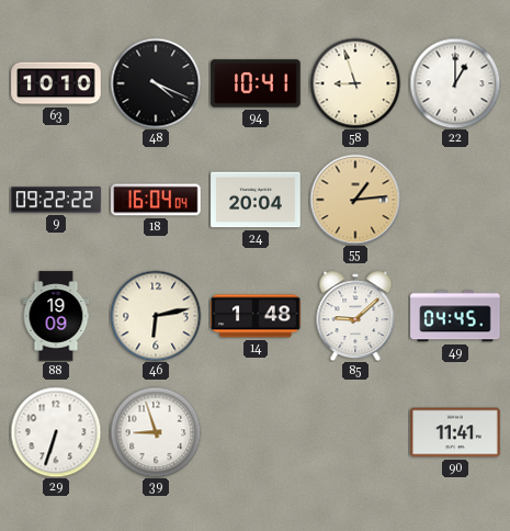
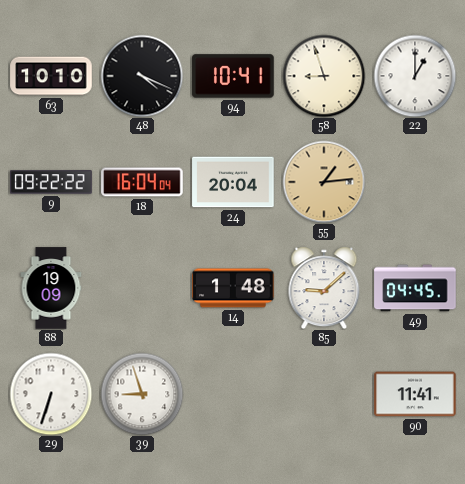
46: 6:13 -> none (156, 316)
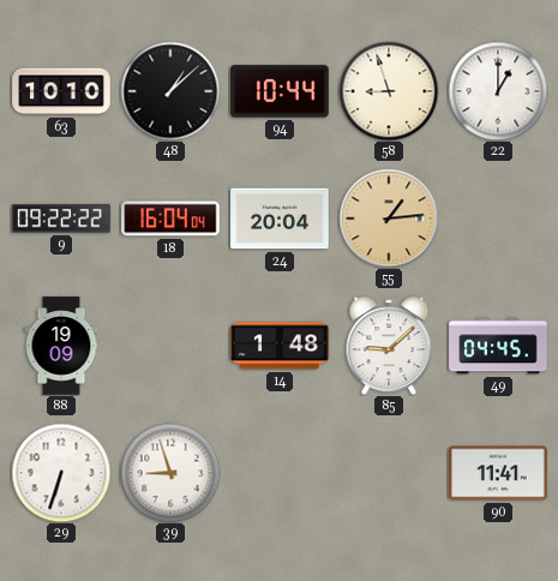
48: 4:19 -> 1:08 (170, 91)
94: 10:41 -> 10:44 (280, 91)
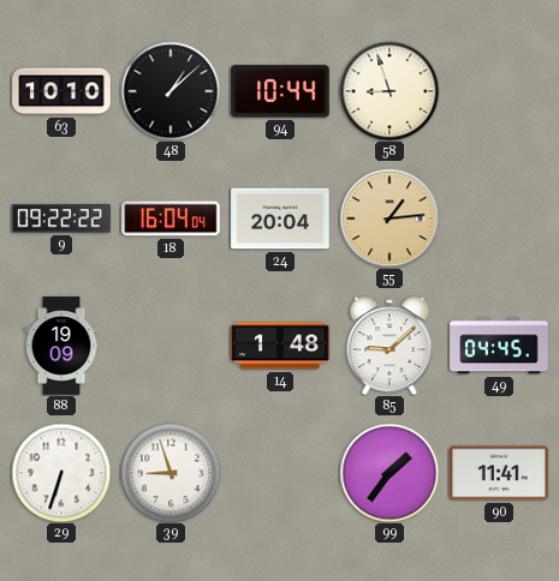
22: 1:00 -> none (498, 91)
99: none -> 1:36 (389, 473)
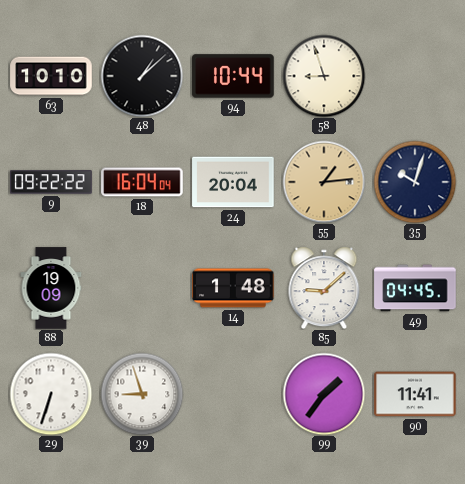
35: none -> 10:03 (415, 182)
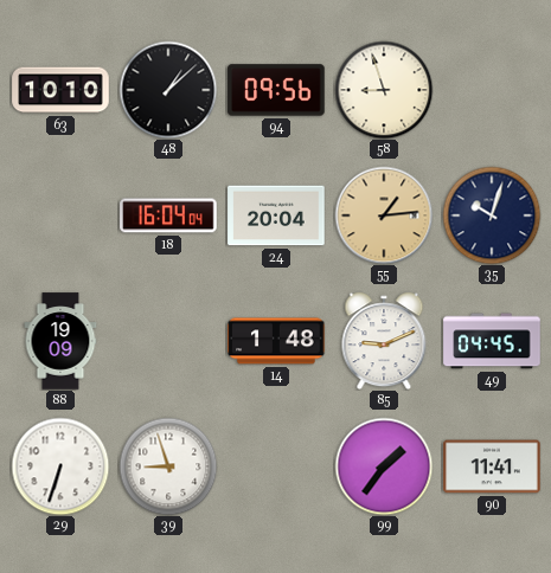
94: 10:44 -> 09:56 (276, 90)
9: 09:22 -> none (51, 182)
85: 9:08 -> 9:11 (384, 341)
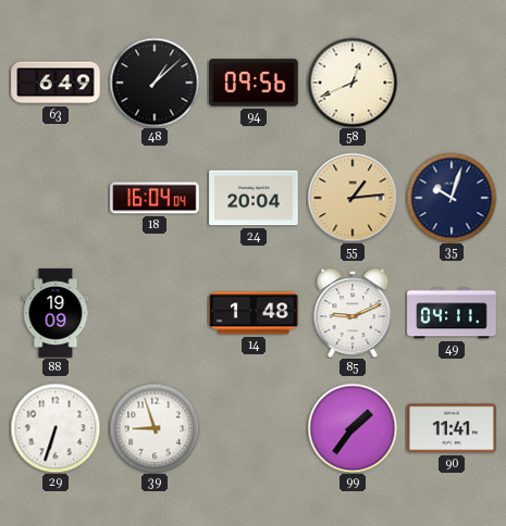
63: 10:10 -> 6:49 (55, 83)
58: 8:57 -> 12:41 (353, 83)
49: 04:45 -> 04:11 (452, 313)
